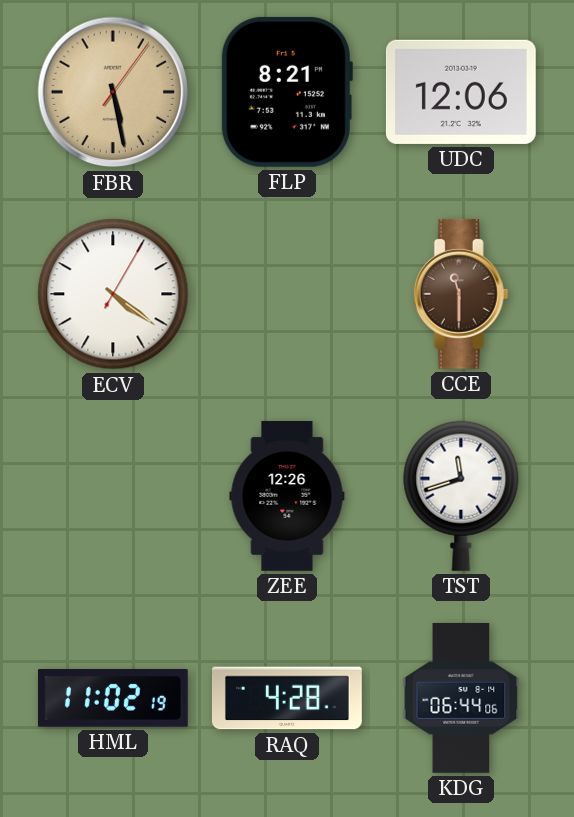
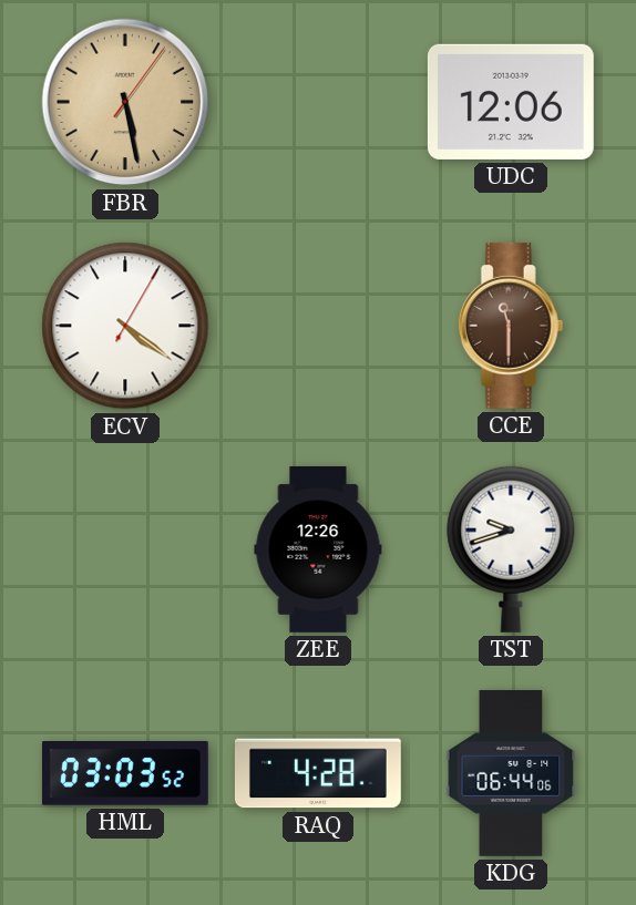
FLP: 8:21 -> none (287, 92)
TST: 11:42 -> 9:42 (511, 549)
HML: 11:02 -> 03:03 (125, 774)
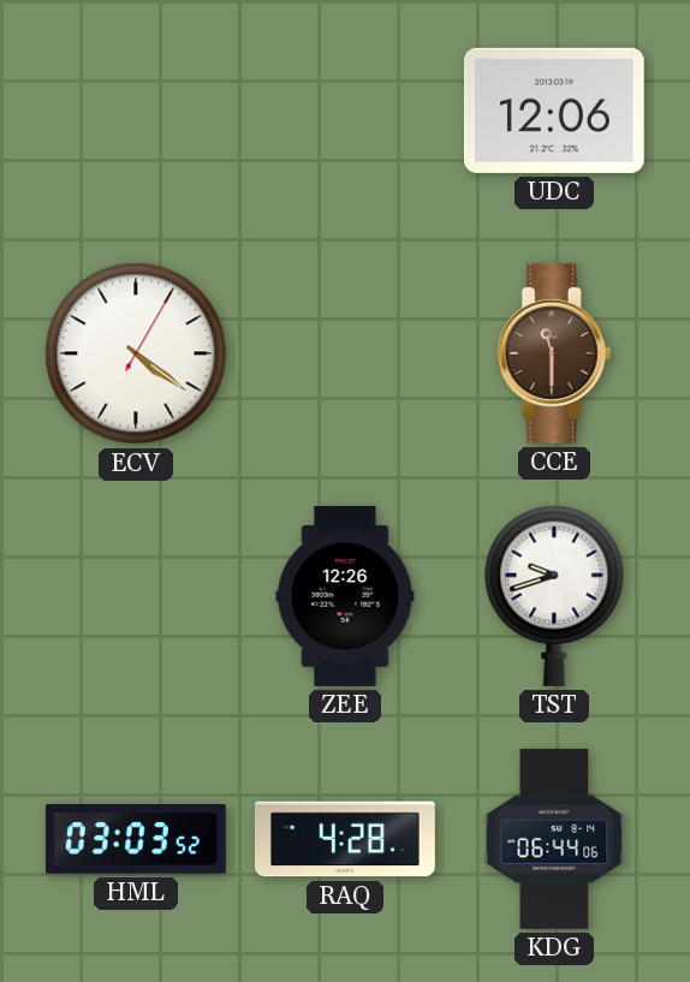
FBR: 5:28 -> none (125, 102)
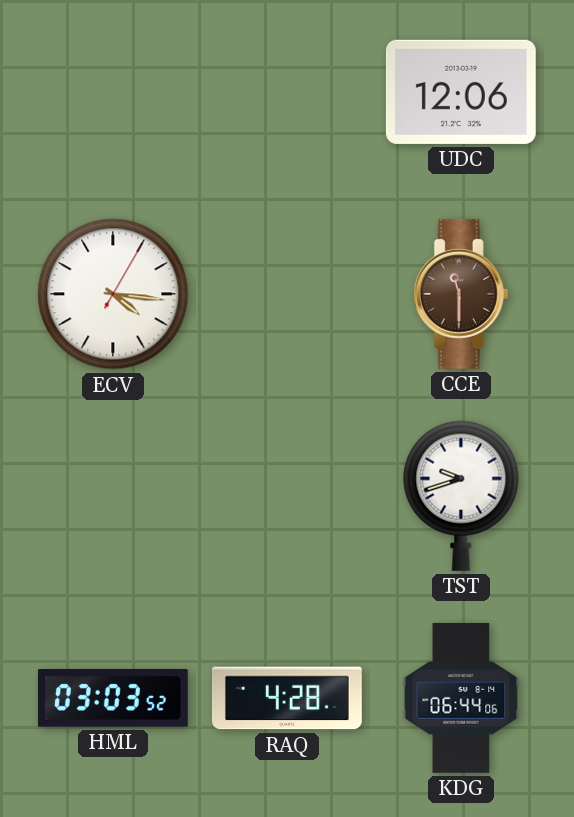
ECV: 4:21 -> 4:16 (113, 294)
ZEE: 12:26 -> none (345, 596)
